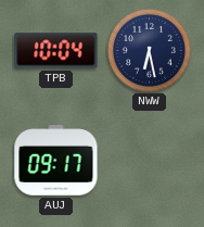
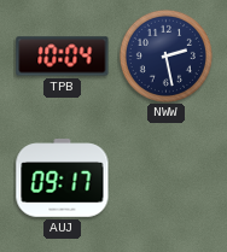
NWW: 6:28 -> 2:28 (165, 55)
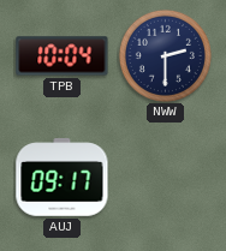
NWW: 2:28 -> 2:30 (165, 55)
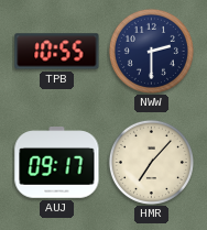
TPB: 10:04 -> 10:55 (57, 52)
HMR: none -> 7:07 (151, 162)
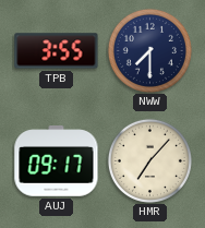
TPB: 10:55 -> 3:55 (57, 51)
NWW: 2:30 -> 7:30 (149, 50)
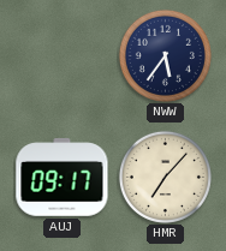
TPB: 3:55 -> none (57, 51)
NWW: 7:30 -> 5:36 (165, 55)
